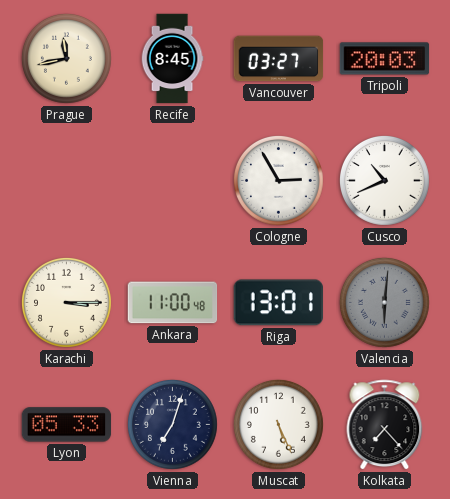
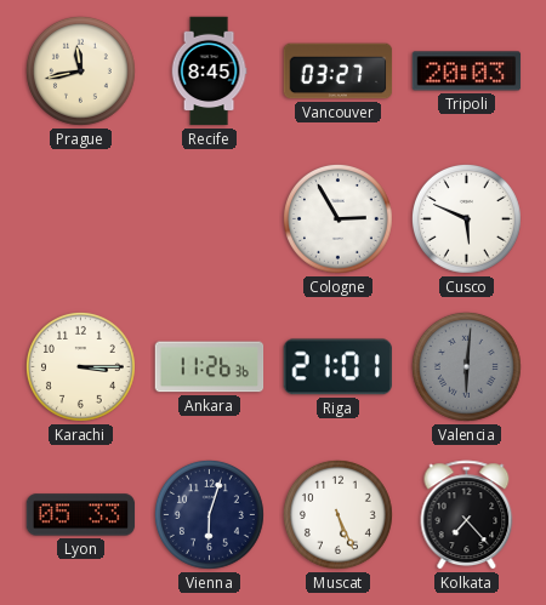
Cusco: 10:41 -> 5:49 (466, 218)
Ankara: 11:00 -> 11:26 (210, 367)
Riga: 13:01 -> 21:01 (337, 367)
Vienna: 7:03 -> 6:03 (209, 514)
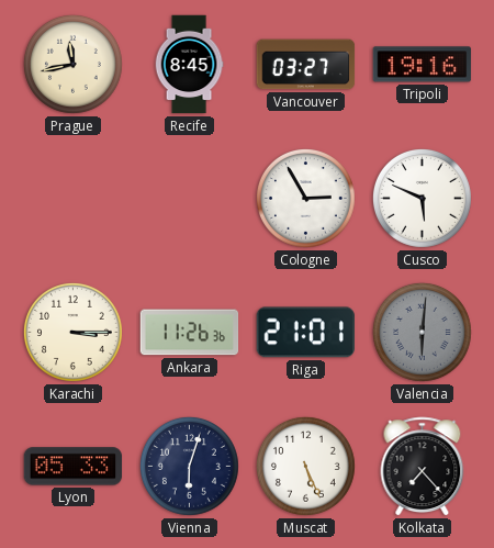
Tripoli: 20:03 -> 19:16 (423, 65)
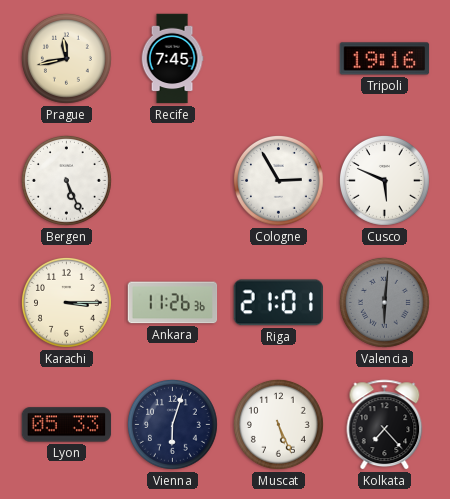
Recife: 8:45 -> 7:45 (172, 59)
Vancouver: 03:27 -> none (306, 65)
Bergen: none -> 5:26 (66, 180)
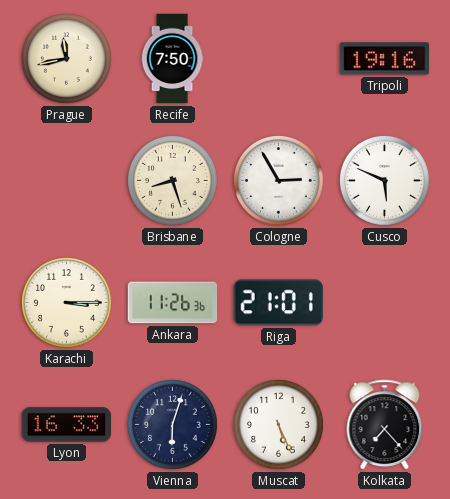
Recife: 7:45 -> 7:50 (172, 59)
Bergen: 5:26 -> none (66, 180)
Brisbane: none -> 8:27 (172, 180)
Valencia: 6:01 -> none (384, 302)
Lyon: 05:33 -> 16:33 (67, 425)
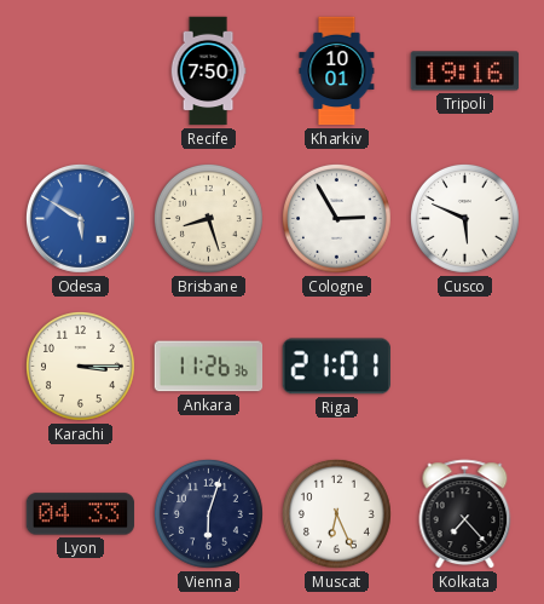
Prague: 11:43 -> none (66, 58)
Kharkiv: none -> 10:01 (337, 71)
Odesa: none -> 5:50 (80, 218)
Lyon: 16:33 -> 04:33 (81, 514)
Muscat: 5:26 -> 6:26 (336, 513)
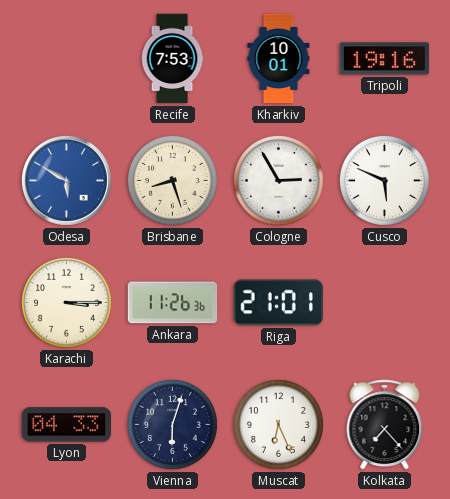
Recife: 7:50 -> 7:53 (172, 59)
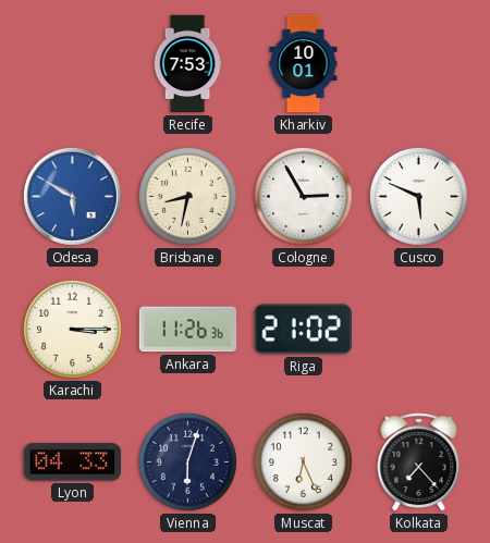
Tripoli: 19:16 -> none (385, 59)
Brisbane: 8:27 -> 8:32 (187, 196)
Riga: 21:01 -> 21:02 (303, 330)
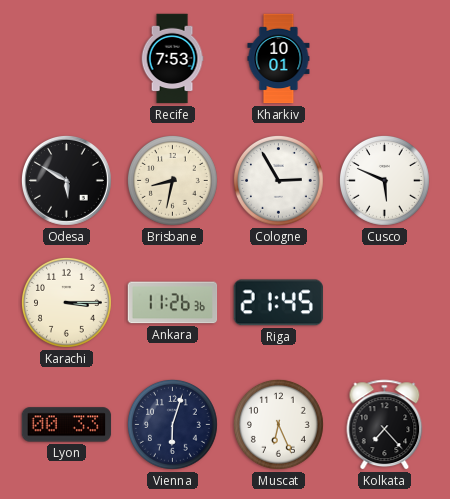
Odesa dial: blue -> black (66, 180)
Riga: 21:02 -> 21:45 (278, 303)
Lyon: 04:33 -> 00:33 (67, 425)
